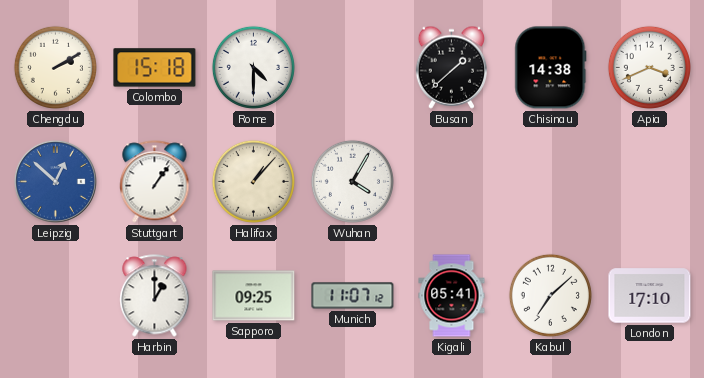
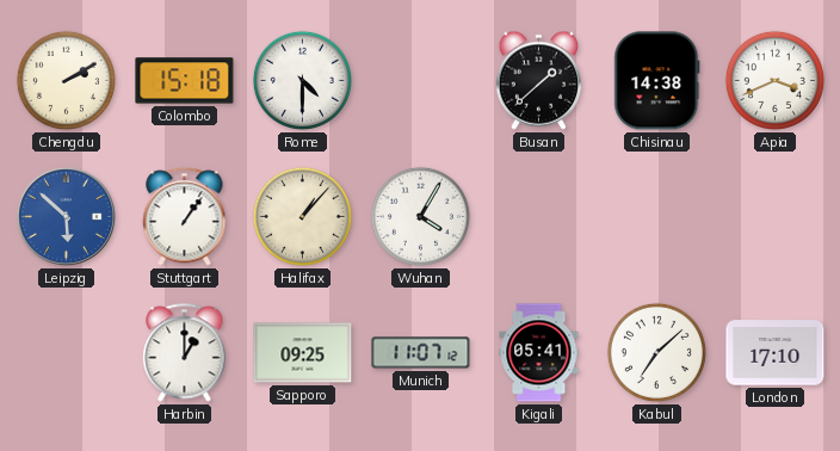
Leipzig: 12:52 -> 5:52 (66, 216)
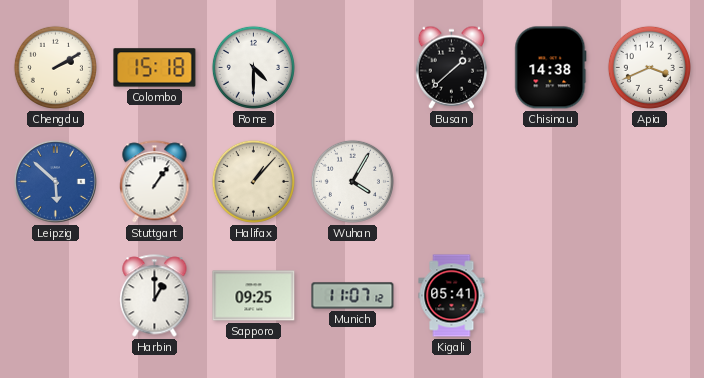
Kabul: 7:08 -> none (656, 352)
London: 17:10 -> none (776, 353)
